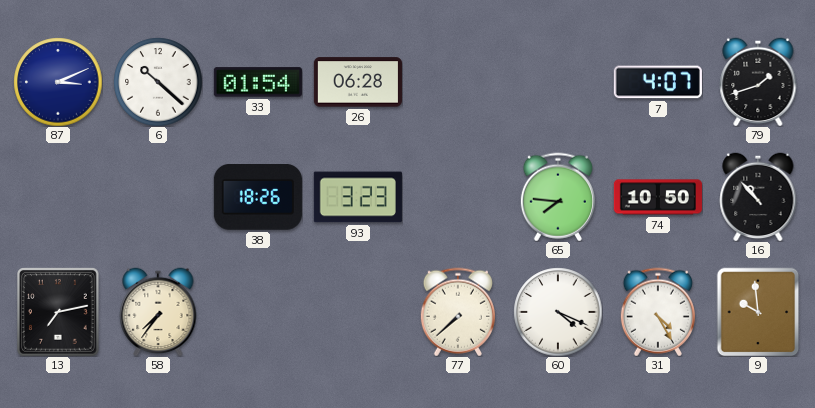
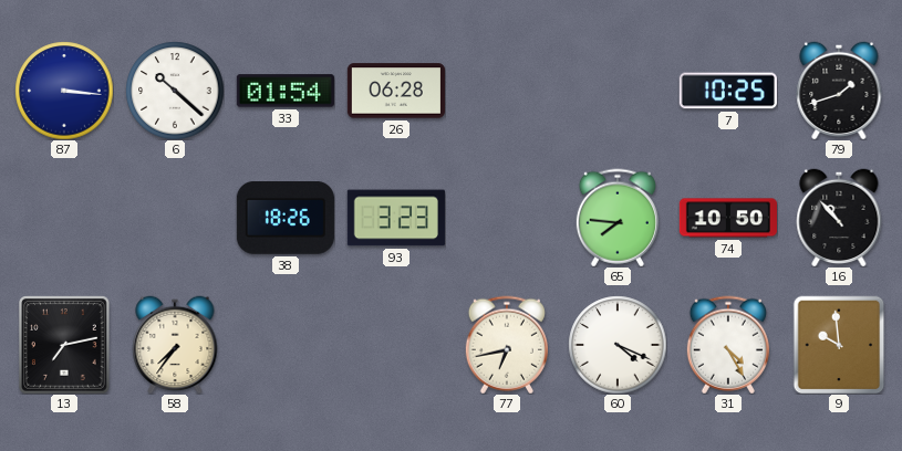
87: 3:11 -> 3:16 (64, 91)
7: 4:07 -> 10:25 (728, 91)
77: 7:38 -> 6:43 (507, 345)
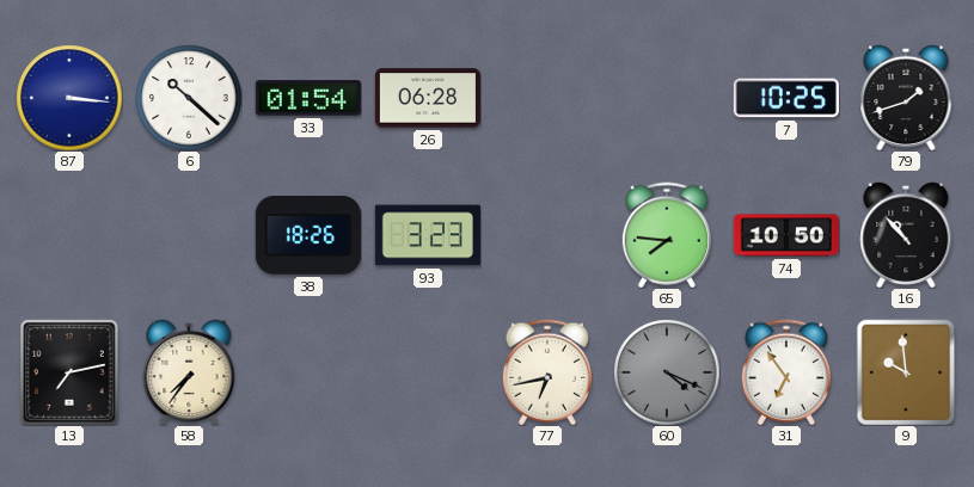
60 dial: white -> grey (667, 372)
31: 4:25 -> 6:54 (786, 372)
